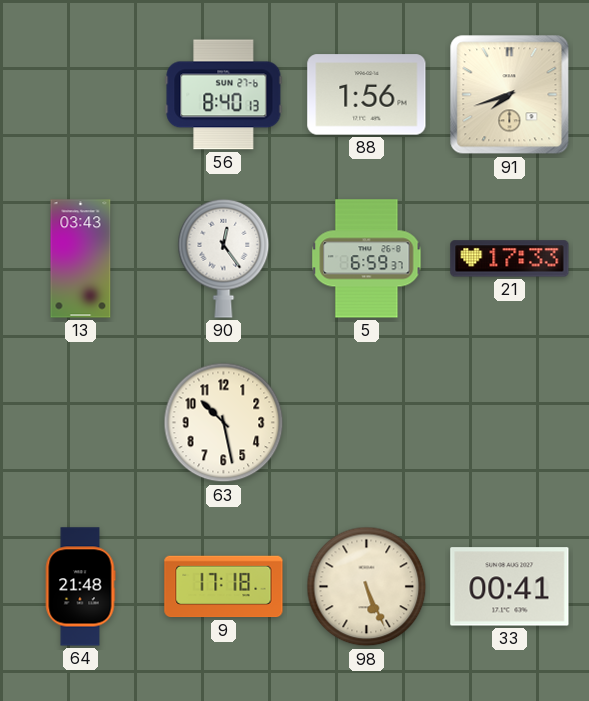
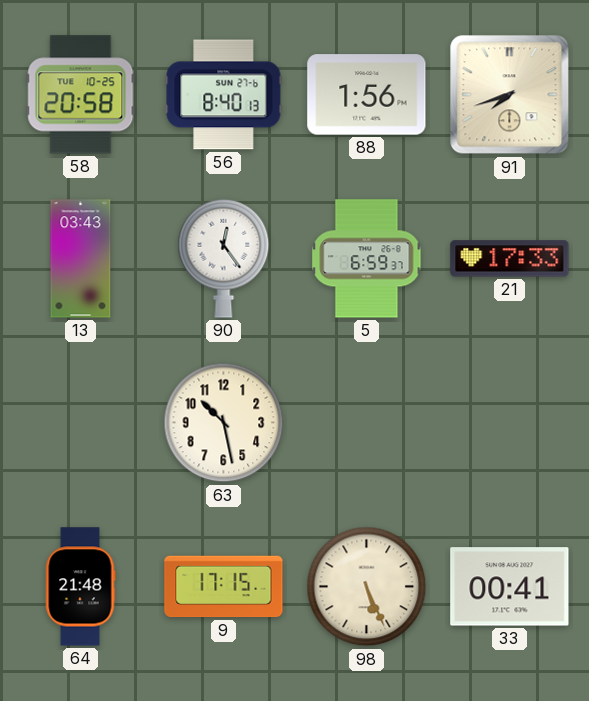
58: none -> 20:58 (81, 95)
9: 17:18 -> 17:15 (224, 587)
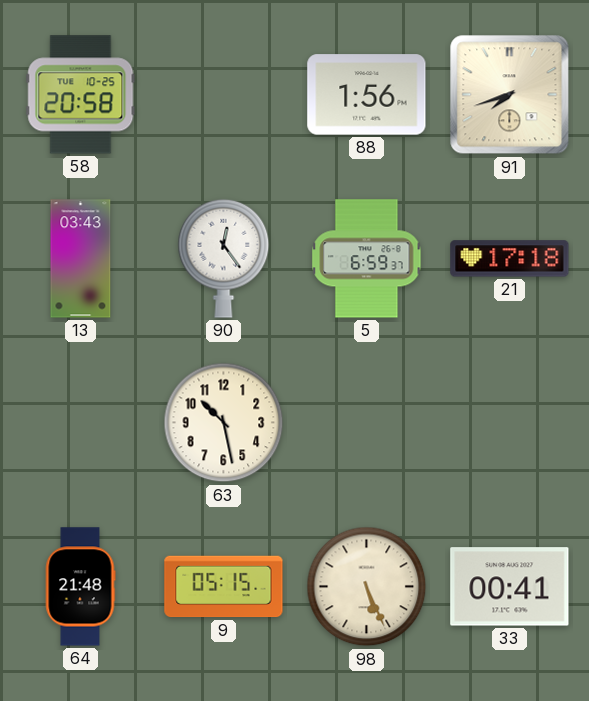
56: 8:40 -> none (224, 95)
21: 17:33 -> 17:18 (510, 259)
9: 17:15 -> 05:15 (224, 587)
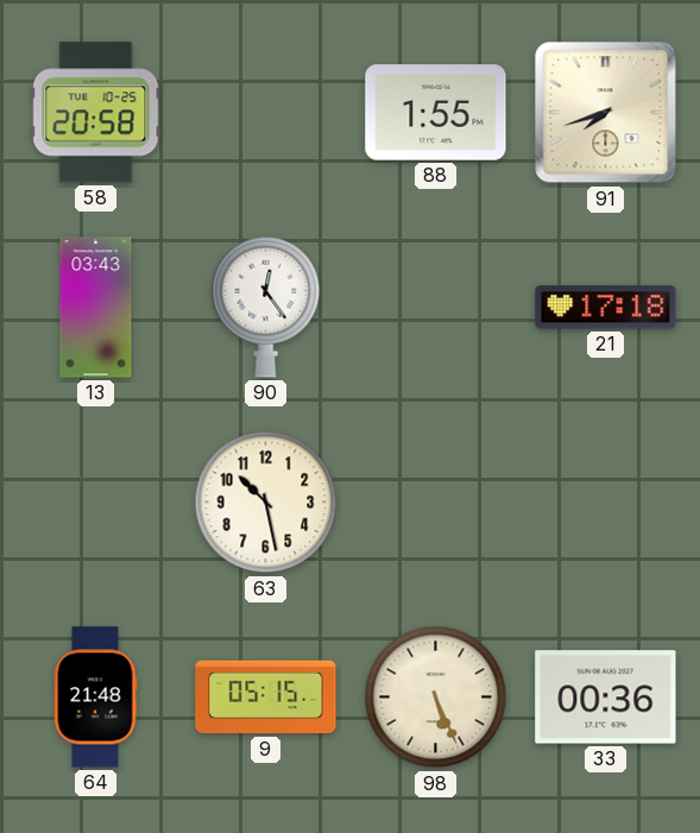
88: 1:56 -> 1:55 (436, 113)
5: 6:59 -> none (367, 259)
33: 00:41 -> 00:36 (606, 698)
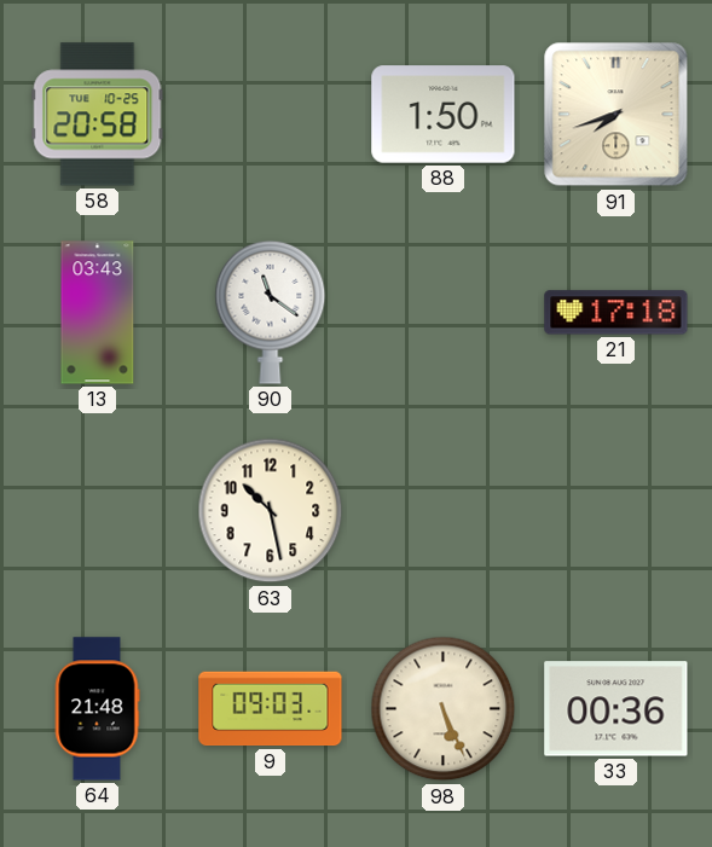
88: 1:55 -> 1:50 (444, 115)
90: 12:24 -> 11:21 (271, 312)
9: 05:15 -> 09:03 (271, 709)
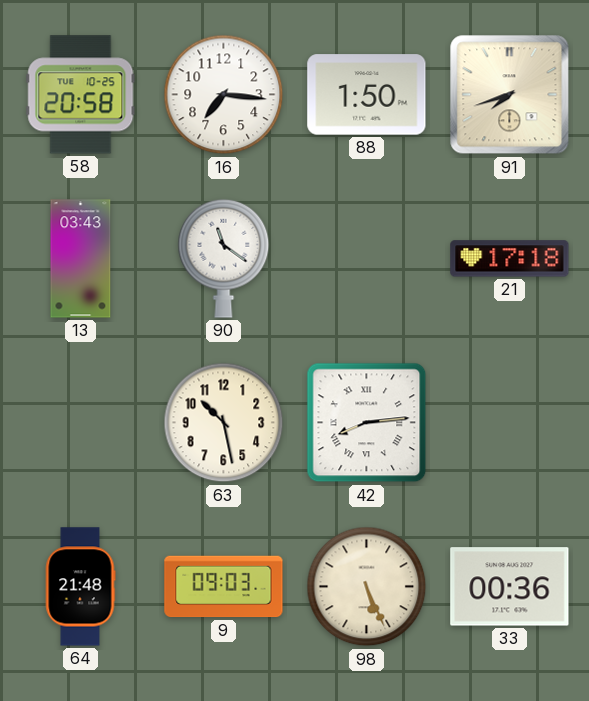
16: none -> 7:16 (224, 95)
42: none -> 8:14 (367, 423)
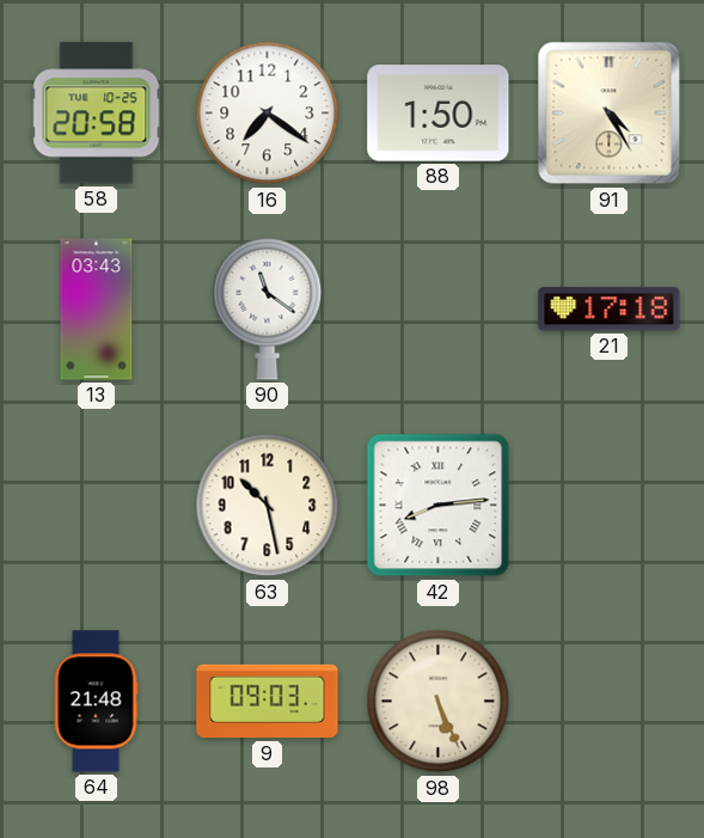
16: 7:16 -> 7:21 (268, 114)
91: 7:42 -> 4:25 (610, 114)
33: 00:36 -> none (510, 587)
